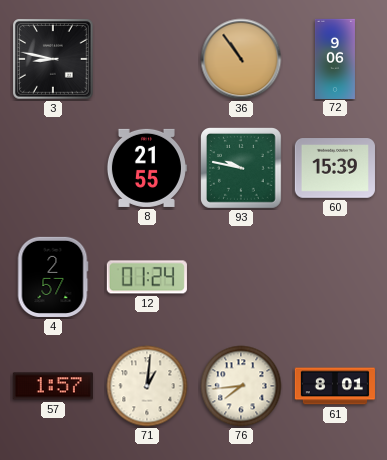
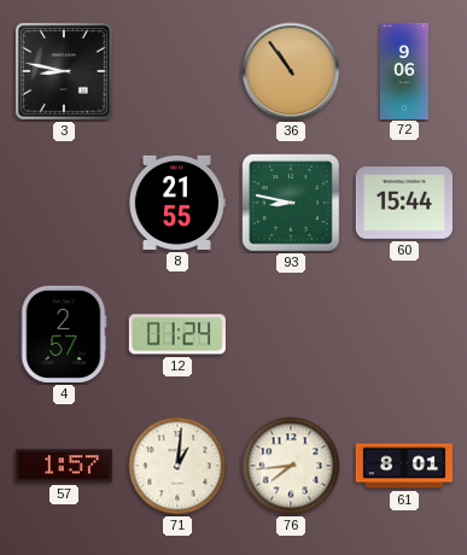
93: 9:47 -> 8:47 (292, 204)
60: 15:39 -> 15:44 (404, 203)
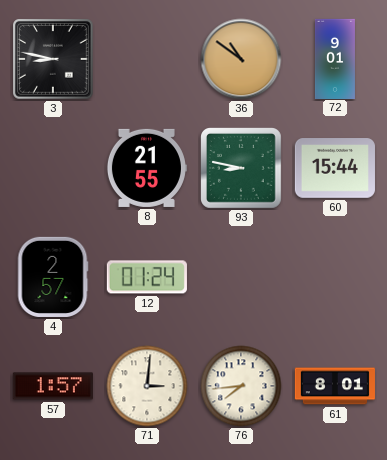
36: 10:54 -> 10:51 (241, 59)
72: 9:06 -> 9:01 (335, 58)
71: 1:01 -> 3:01 (147, 386)
